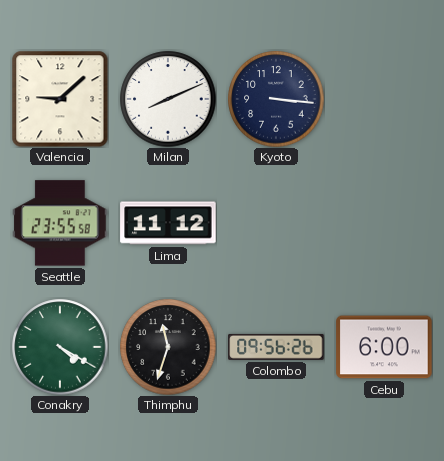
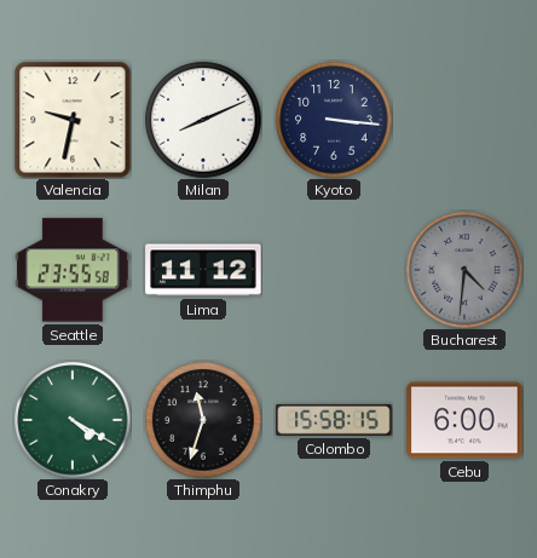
Valencia: 9:08 -> 9:32 (73, 120)
Bucharest: none -> 4:31 (464, 270)
Colombo: 09:56 -> 15:58 (334, 420)
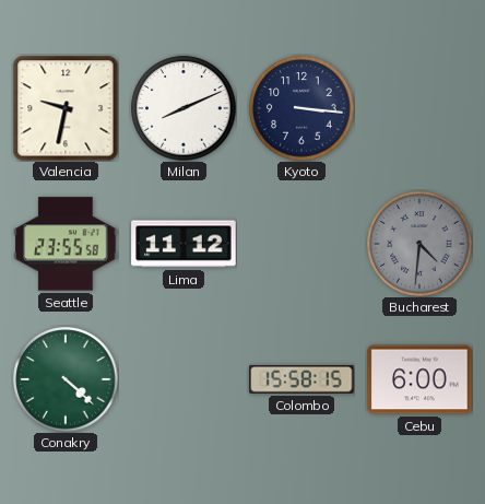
Conakry: 4:20 -> 4:22 (66, 379)
Thimphu: 11:33 -> none (203, 420)
